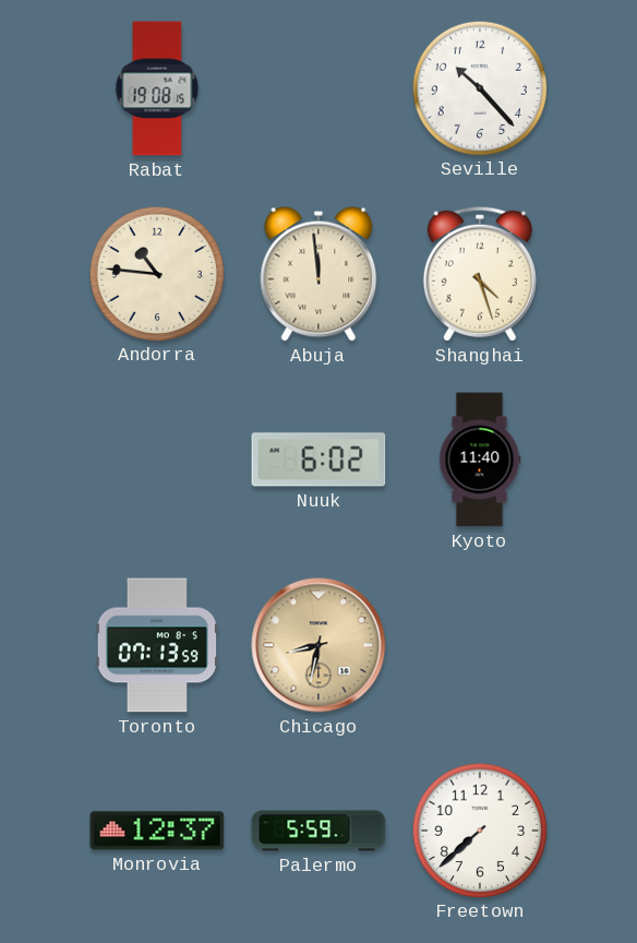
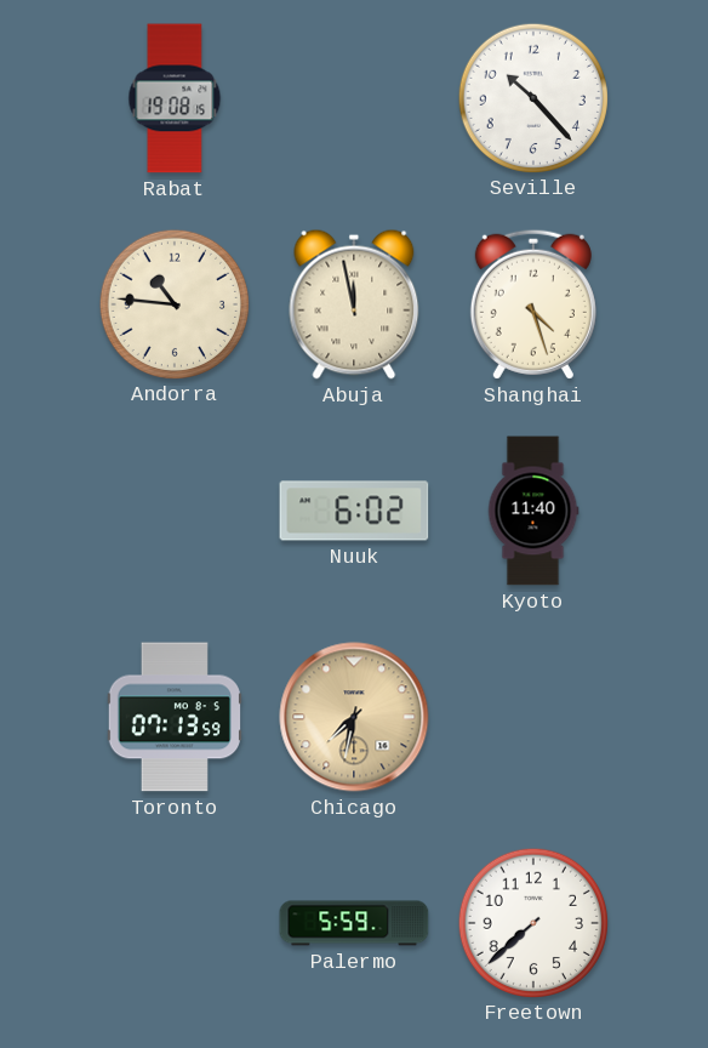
Abuja: 11:59 -> 11:58 (354, 304)
Chicago: 8:32 -> 7:32 (354, 717)
Monrovia: 12:37 -> none (157, 831)
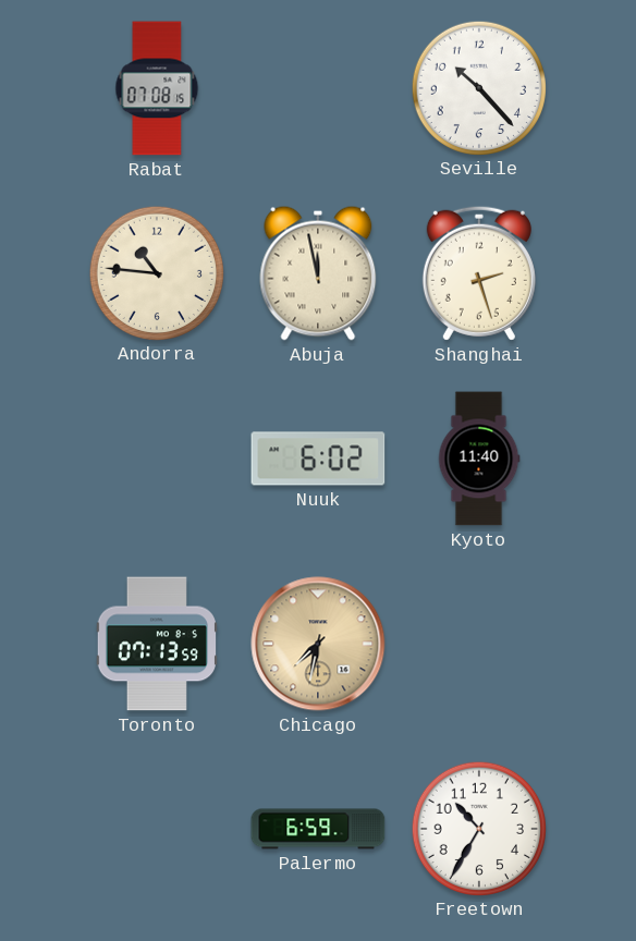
Rabat: 19:08 -> 07:08 (157, 88)
Shanghai: 4:27 -> 2:27 (479, 273)
Palermo: 5:59 -> 6:59 (318, 829)
Freetown: 7:38 -> 10:35 (478, 828)
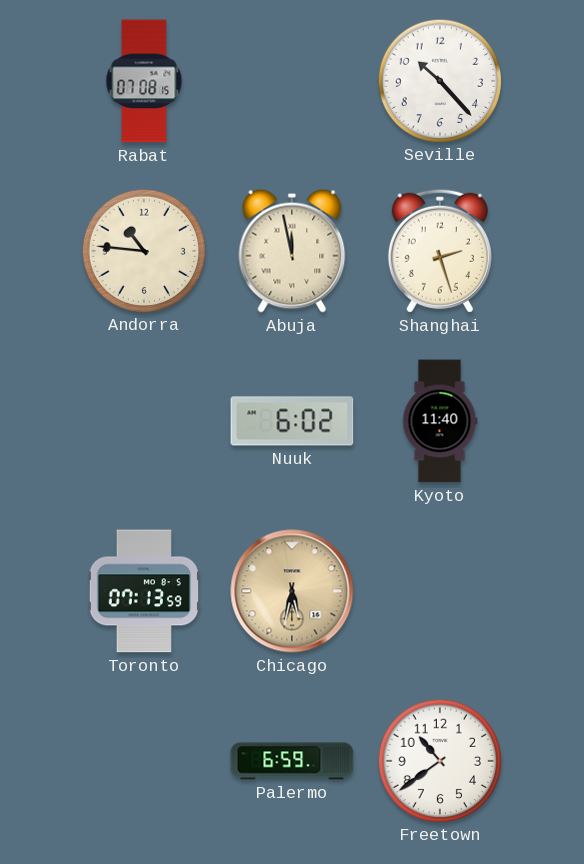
Chicago: 7:32 -> 5:32 (292, 591)
Freetown: 10:35 -> 10:39 (439, 760)
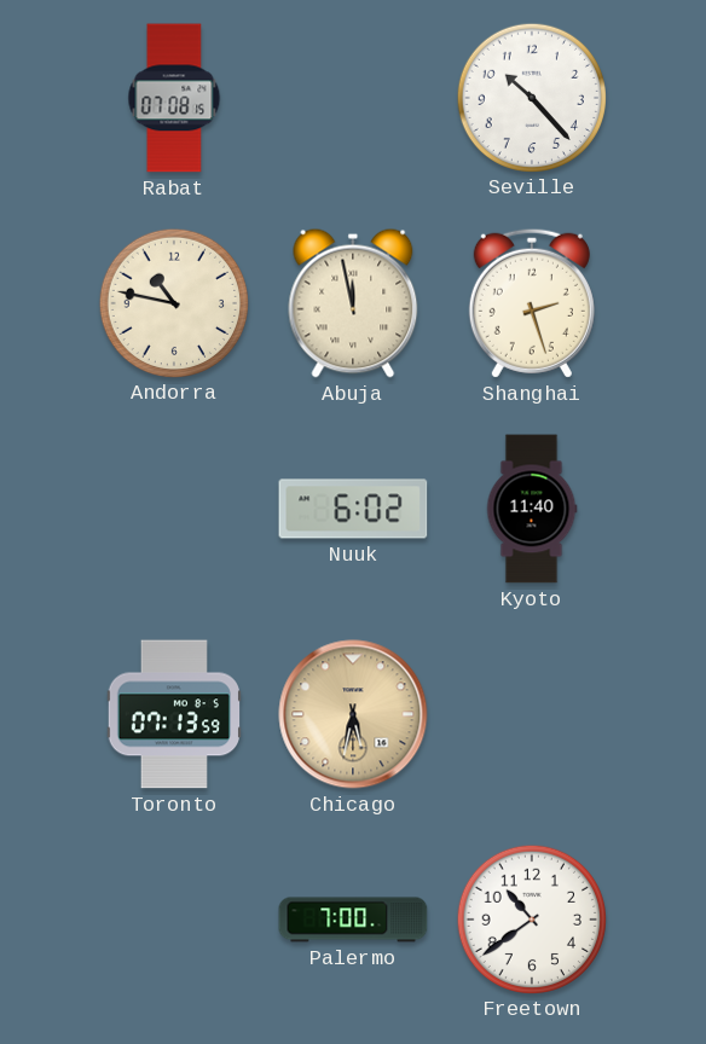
Andorra: 10:46 -> 10:47 (173, 302)
Palermo: 6:59 -> 7:00 (353, 920)
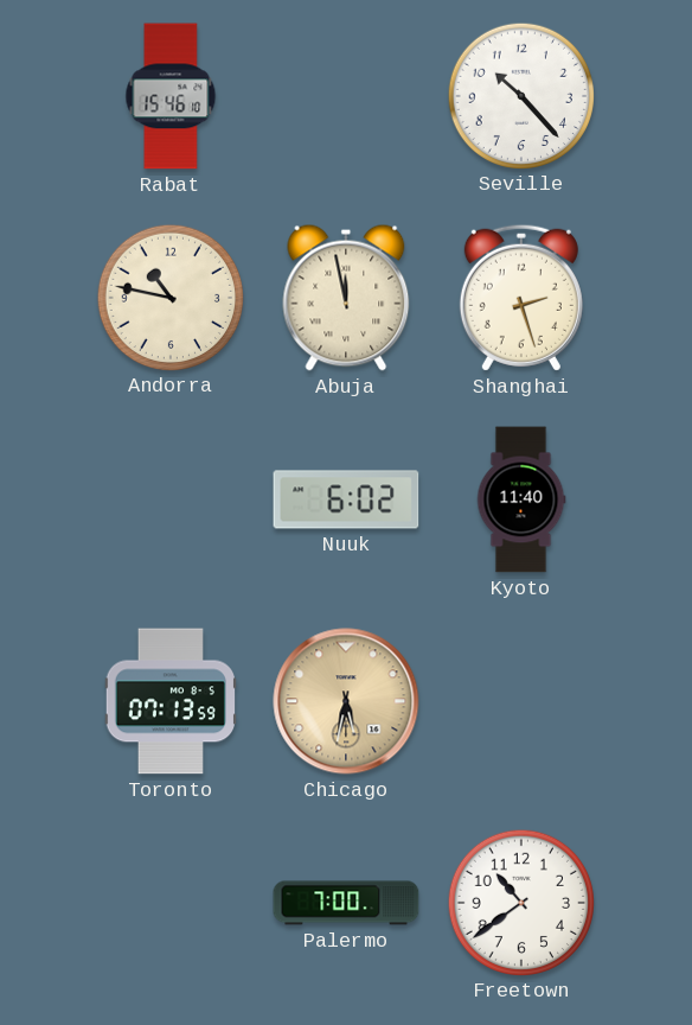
Rabat: 07:08 -> 15:46 (171, 96)
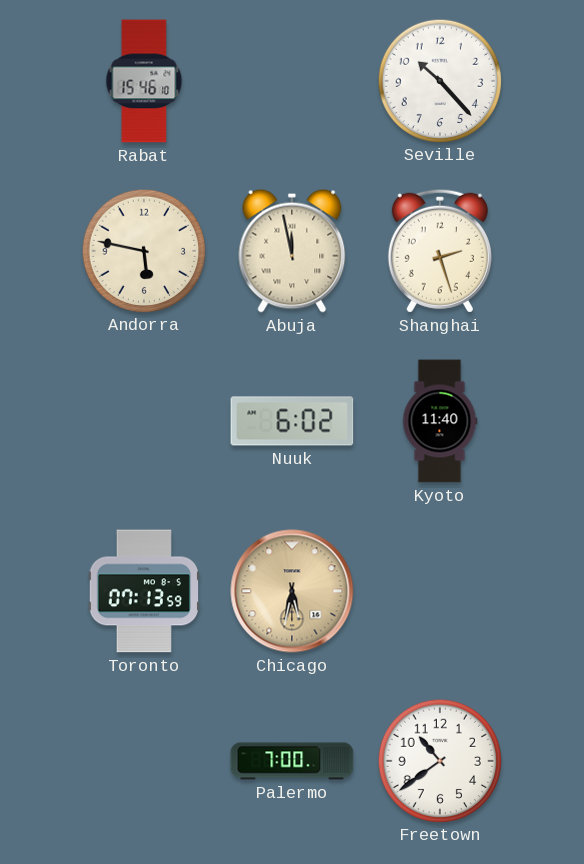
Andorra: 10:47 -> 5:47 (143, 250)
